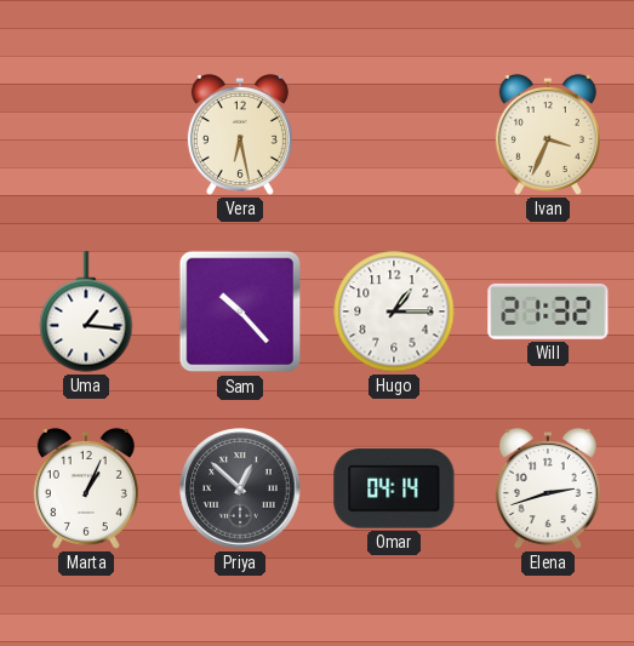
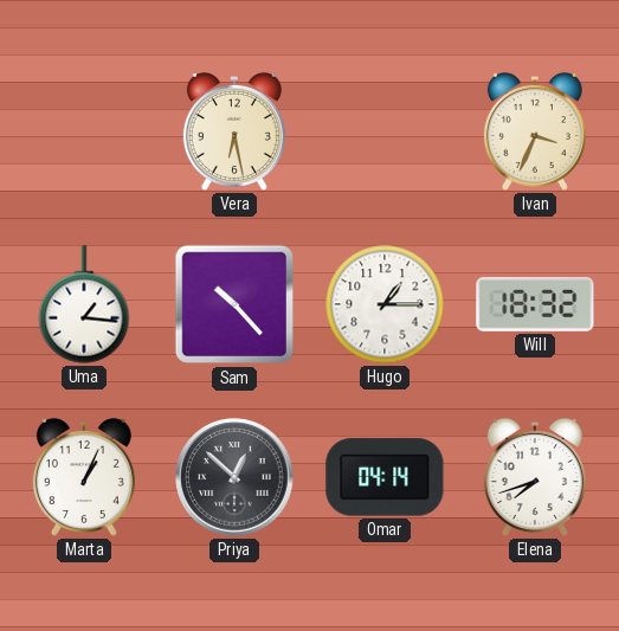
Will: 21:32 -> 18:32 (535, 304)
Elena: 2:42 -> 7:42 (535, 477)
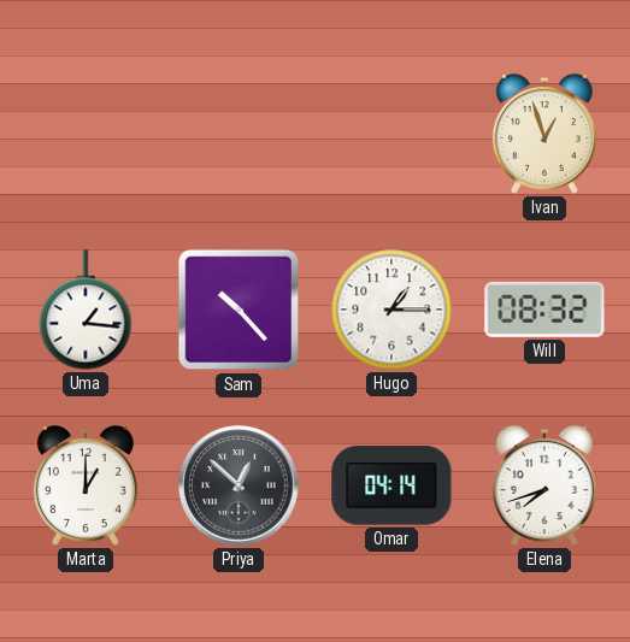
Vera: 6:28 -> none (234, 131)
Ivan: 3:34 -> 12:57 (544, 134)
Will: 18:32 -> 08:32 (544, 310)
Marta: 1:04 -> 1:00 (86, 485)
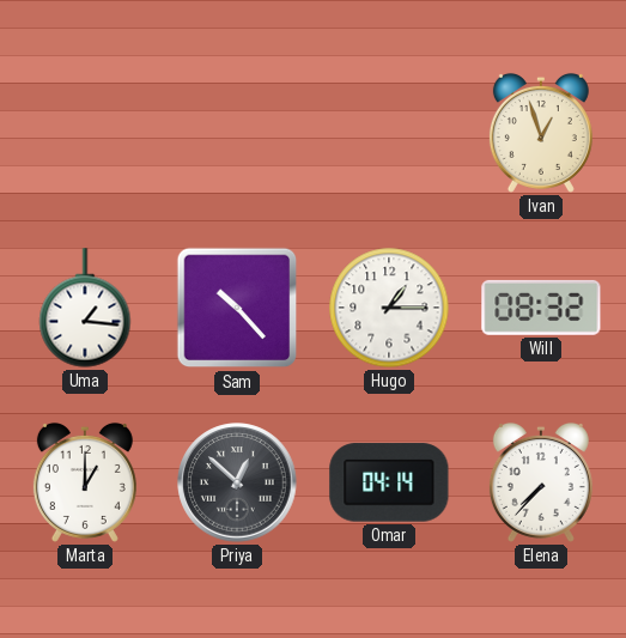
Elena: 7:42 -> 7:37 (541, 482)
